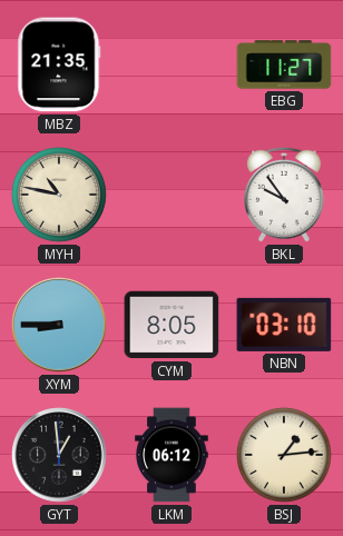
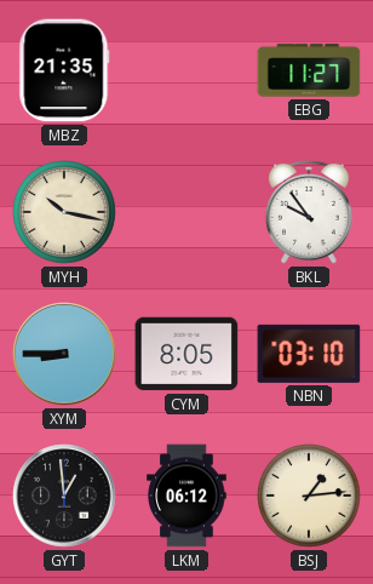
MYH: 10:47 -> 10:17 (65, 213)
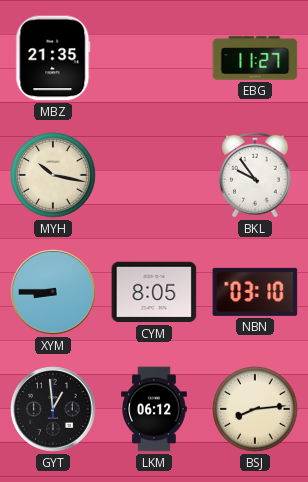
BSJ: 1:14 -> 8:14 (256, 410)
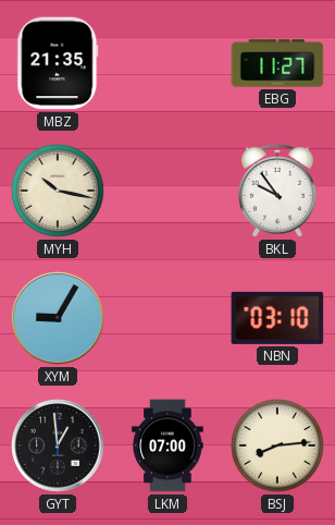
XYM: 8:45 -> 9:05 (58, 318)
CYM: 8:05 -> none (154, 292)
LKM: 06:12 -> 07:00 (167, 445)
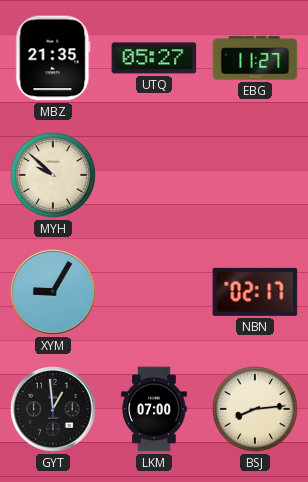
UTQ: none -> 05:27 (154, 58)
MYH: 10:17 -> 9:52 (54, 176)
BKL: 9:54 -> none (278, 191)
NBN: 03:10 -> 02:17 (255, 292)
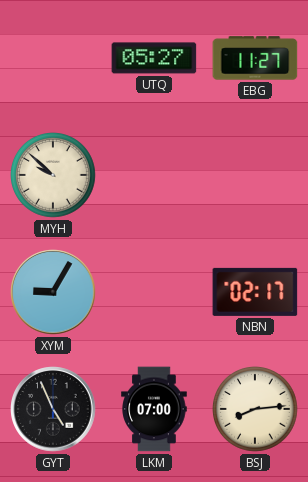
MBZ: 21:35 -> none (53, 58)
GYT: 12:59 -> 4:56 (53, 409)
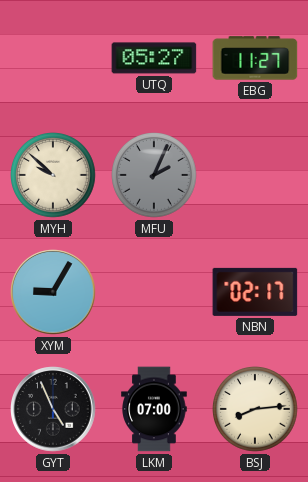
MFU: none -> 2:04 (155, 176)
